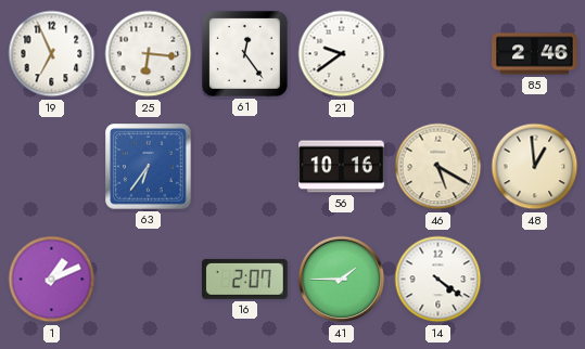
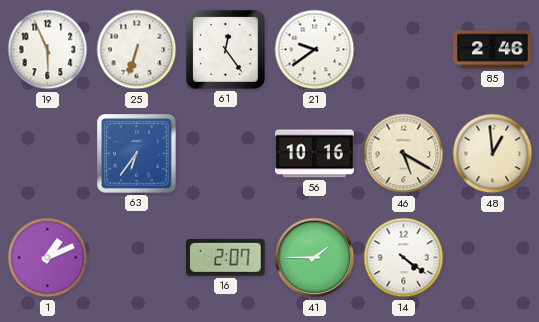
19: 6:56 -> 5:56 (48, 50)
25: 6:16 -> 6:33 (137, 50)
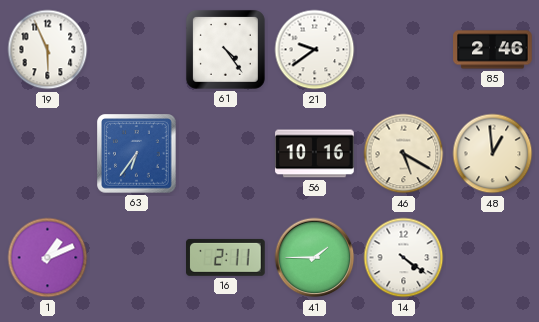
25: 6:33 -> none (137, 50)
61: 12:24 -> 4:24 (225, 49)
16: 2:07 -> 2:11 (226, 257)
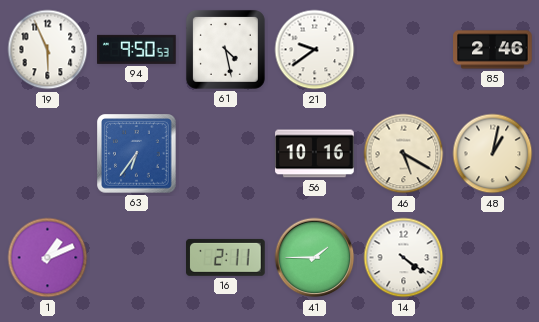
94: none -> 9:50 (137, 49)
61: 4:24 -> 4:28 (225, 49)
48: 12:59 -> 1:02 (493, 154)
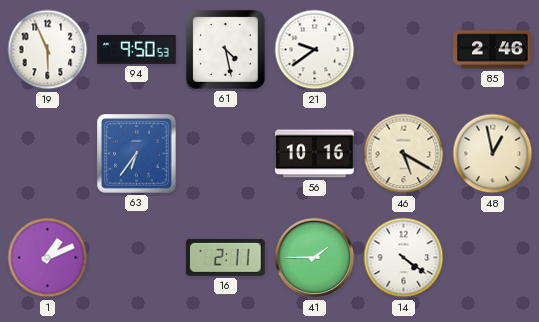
48: 1:02 -> 12:58 (493, 154)
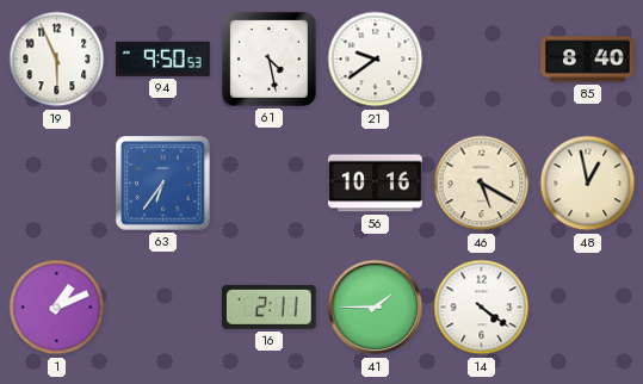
85: 2:46 -> 8:40 (588, 60)
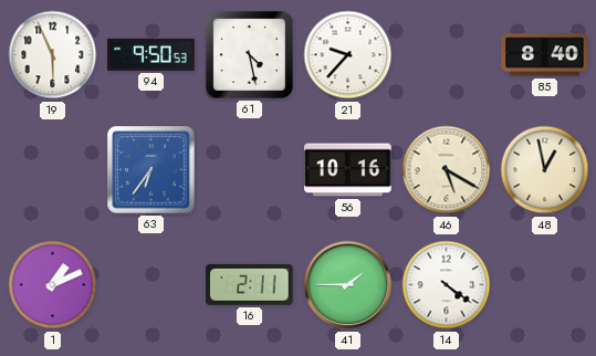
21: 9:39 -> 9:37 (348, 55)
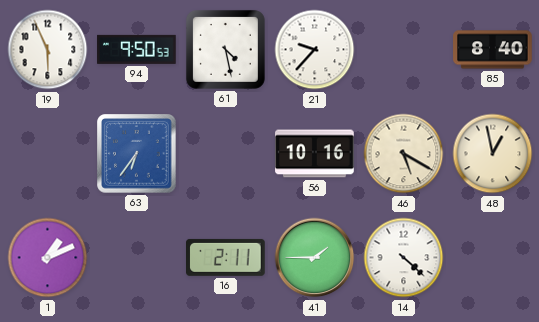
14: 4:21 -> 4:22 (404, 258)
